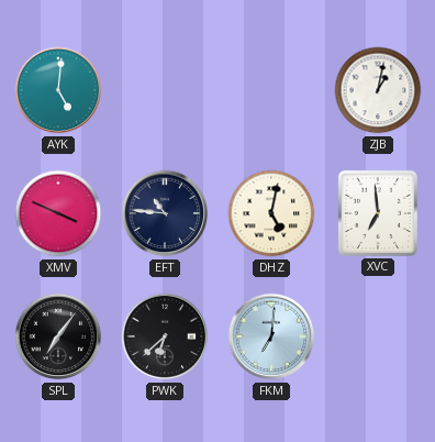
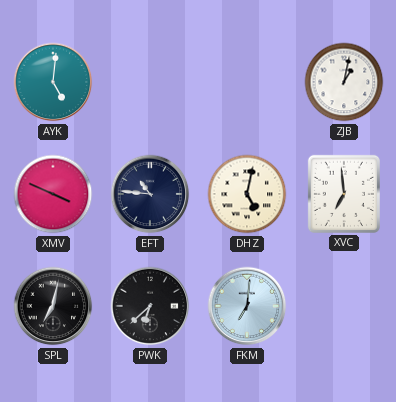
SPL: 7:06 -> 7:02 (53, 306)
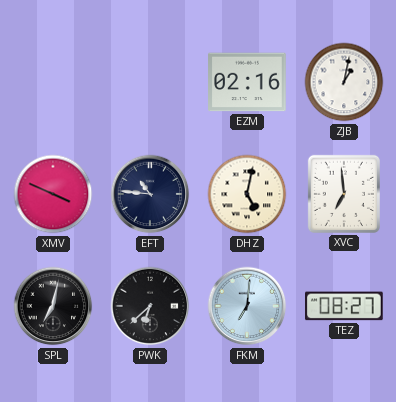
AYK: 5:01 -> none (53, 82)
EZM: none -> 02:16 (247, 82)
TEZ: none -> 08:27 (345, 306)
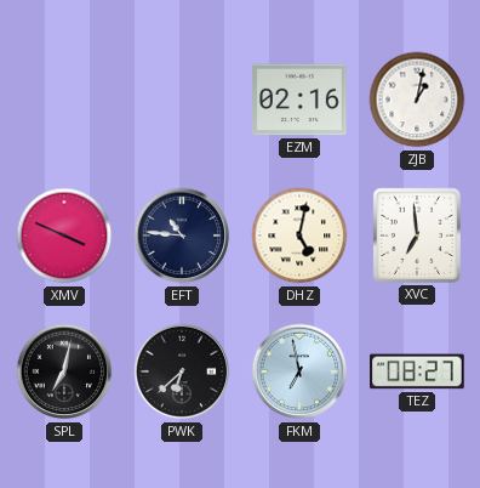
FKM: 7:01 -> 6:58 (299, 371)
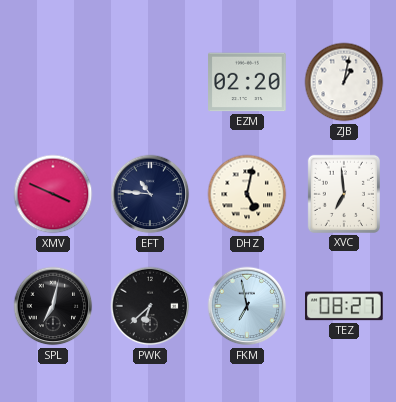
EZM: 02:16 -> 02:20 (247, 82)
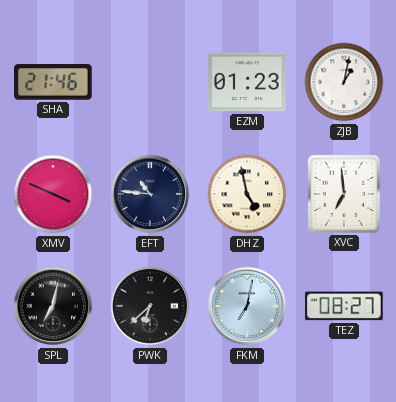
SHA: none -> 21:46 (54, 82)
EZM: 02:20 -> 01:23 (247, 82)
DHZ: 5:02 -> 4:58 (247, 194)
FKM: 6:58 -> 7:02 (247, 306)
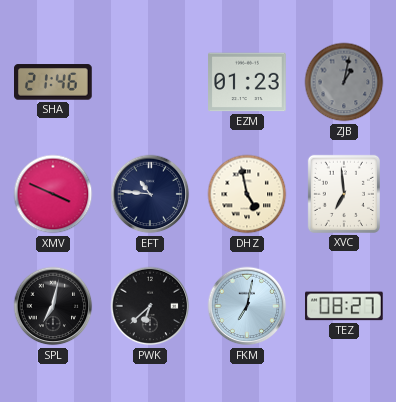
ZJB dial: white -> grey (344, 82)
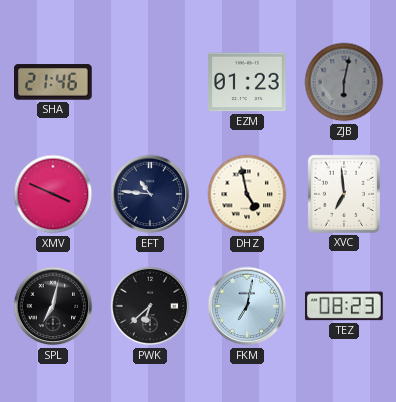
ZJB: 1:02 -> 6:02 (344, 82)
TEZ: 08:27 -> 08:23 (345, 306)
